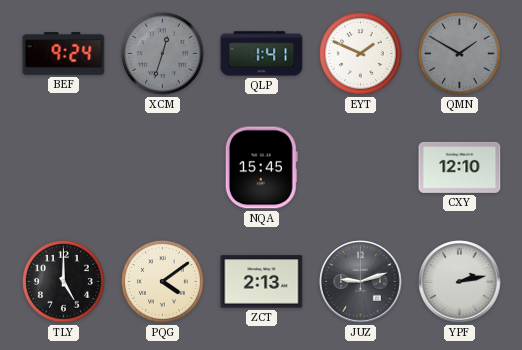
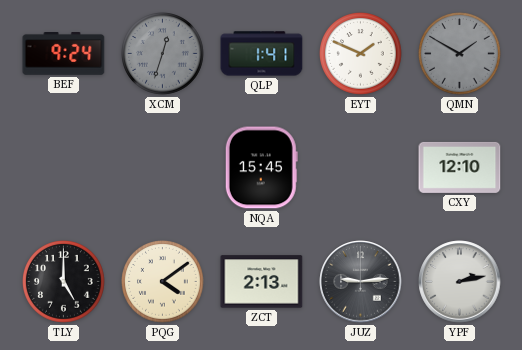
JUZ: 9:12 -> 9:14 (361, 282)
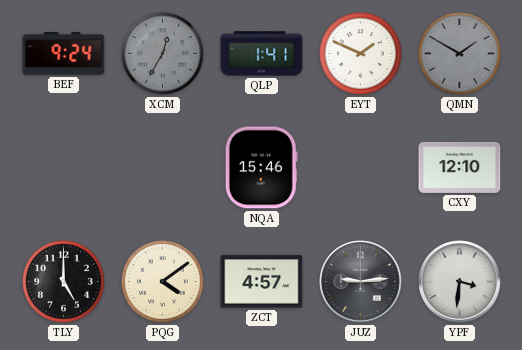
XCM: 12:33 -> 12:35 (163, 54)
NQA: 15:45 -> 15:46 (261, 168)
ZCT: 2:13 -> 4:57 (262, 282)
YPF: 2:13 -> 3:31 (460, 282)
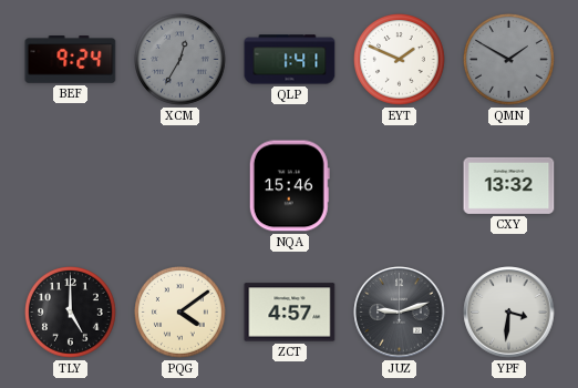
CXY: 12:10 -> 13:32 (509, 185)
JUZ: 9:14 -> 9:12 (400, 313)
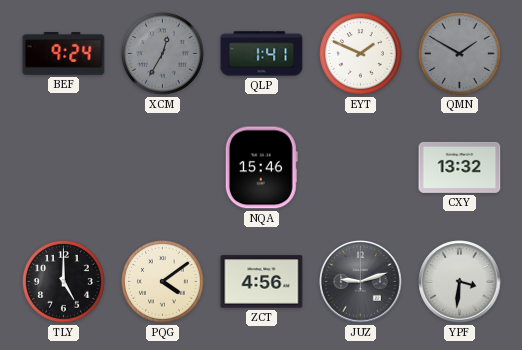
ZCT: 4:57 -> 4:56 (262, 282)
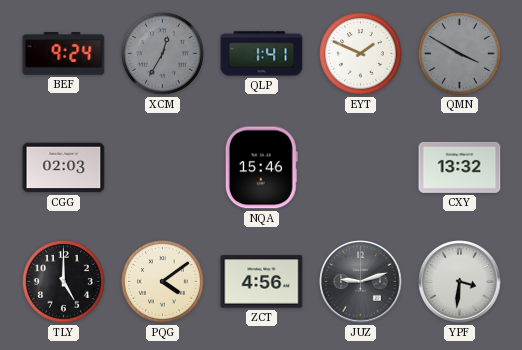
QMN: 1:50 -> 3:50 (460, 54)
CGG: none -> 02:03 (64, 168)
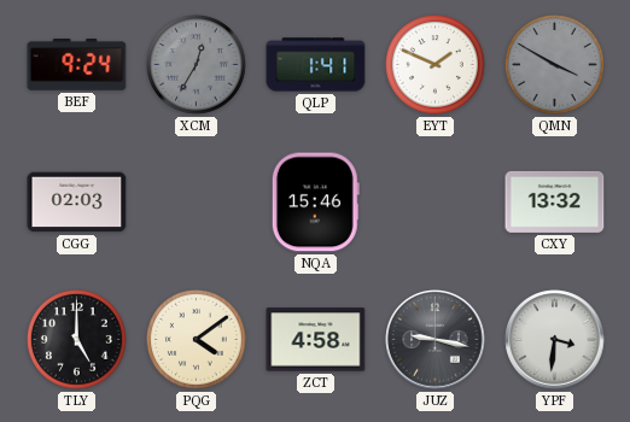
ZCT: 4:56 -> 4:58 (316, 340)
JUZ: 9:12 -> 9:17 (436, 340)
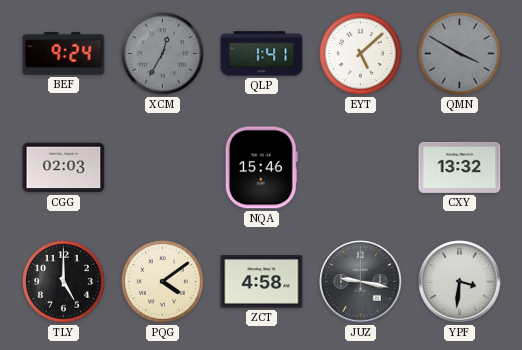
EYT: 1:49 -> 5:08 (361, 54)
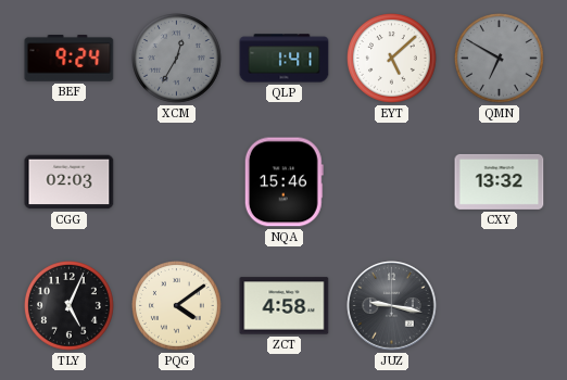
QMN: 3:50 -> 6:50 (500, 59)
TLY: 5:00 -> 5:04 (70, 306)
YPF: 3:31 -> none (460, 282)
